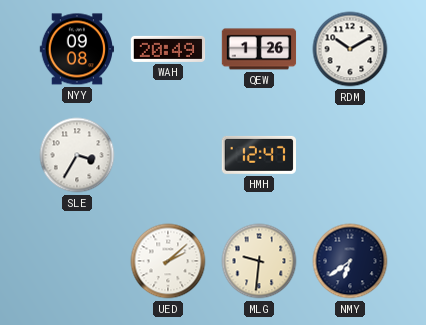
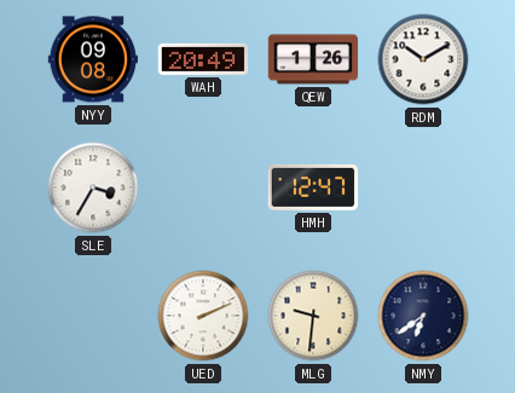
UED: 2:08 -> 2:11 (203, 316)
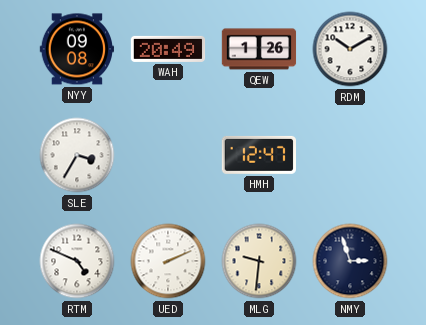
RTM: none -> 4:49 (77, 261)
NMY: 6:39 -> 2:57 (350, 261)
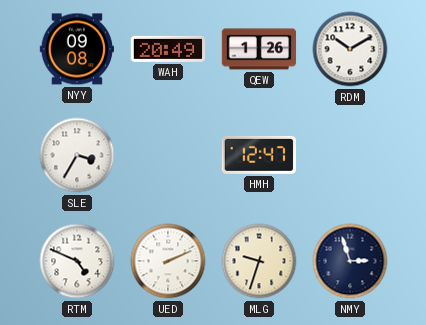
MLG: 9:31 -> 9:33 (259, 261)
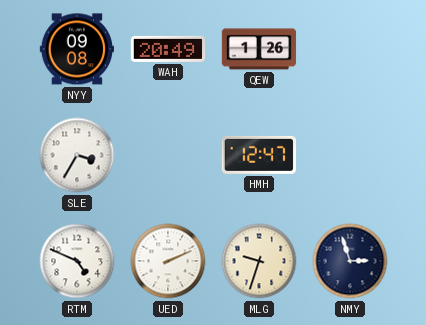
RDM: 10:10 -> none (350, 49)
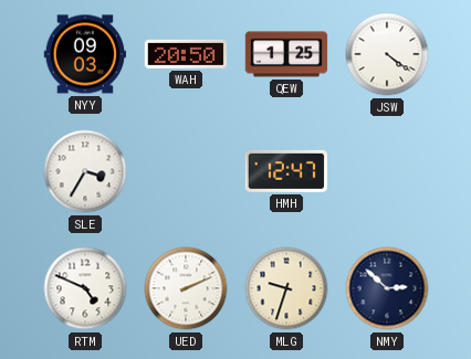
NYY: 09:08 -> 09:03 (84, 54)
WAH: 20:49 -> 20:50 (186, 54)
QEW: 1:26 -> 1:25 (286, 54)
JSW: none -> 4:21 (387, 54)
NMY: 2:57 -> 2:52 (387, 288)
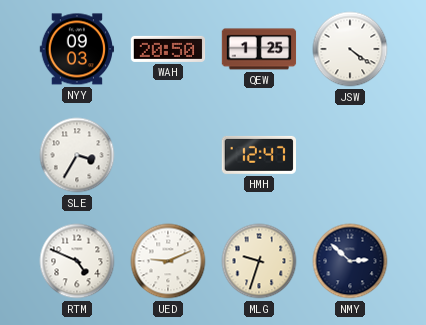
UED: 2:11 -> 9:11 (168, 261)
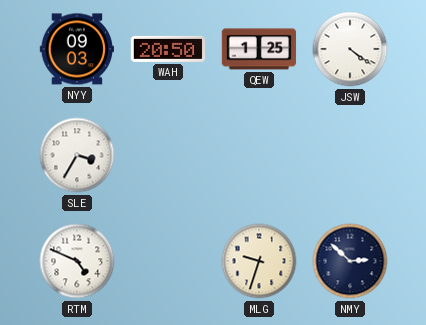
HMH: 12:47 -> none (258, 155)
UED: 9:11 -> none (168, 261)
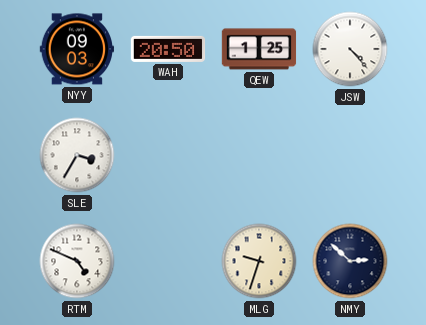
JSW: 4:21 -> 4:23 (350, 49)
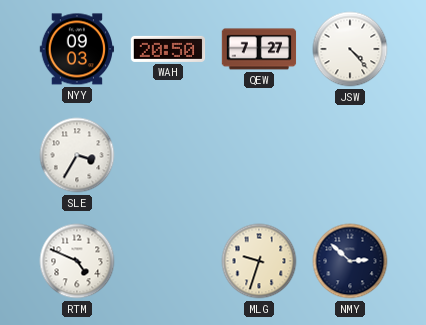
QEW: 1:25 -> 7:27 (259, 49)
